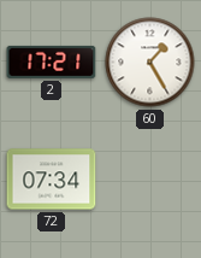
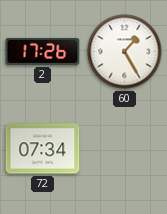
2: 17:21 -> 17:26 (43, 51)
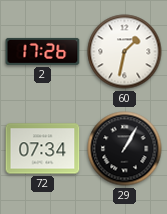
60: 1:25 -> 1:32 (125, 52)
29: none -> 1:05 (125, 149)
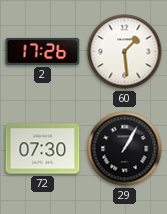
60: 1:32 -> 1:29 (125, 52)
72: 07:34 -> 07:30 (43, 149)
